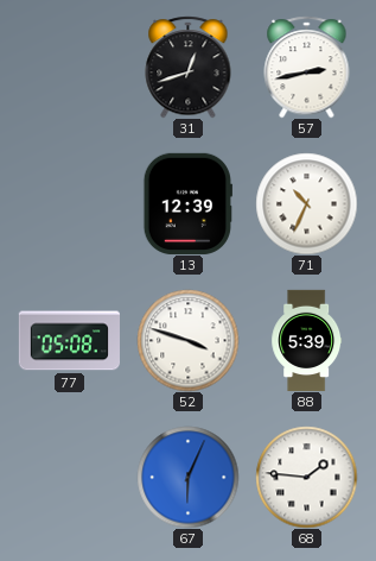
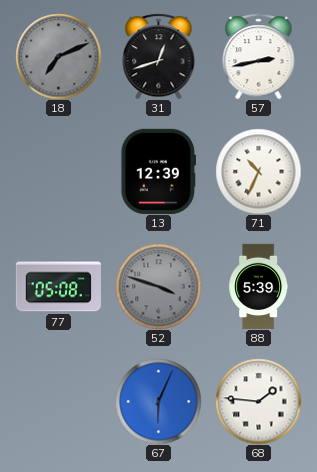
18: none -> 7:11 (58, 56)
52 dial: white -> grey (158, 286)
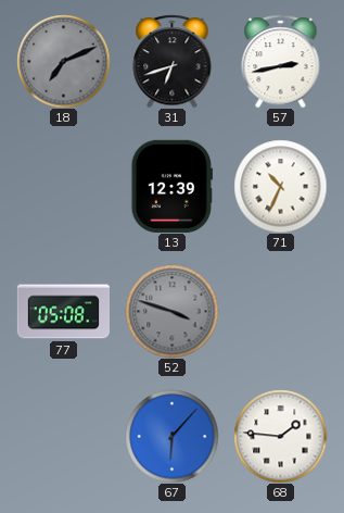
31: 12:42 -> 6:42 (173, 61)
88: 5:39 -> none (259, 286)
67: 6:04 -> 6:07 (171, 436)
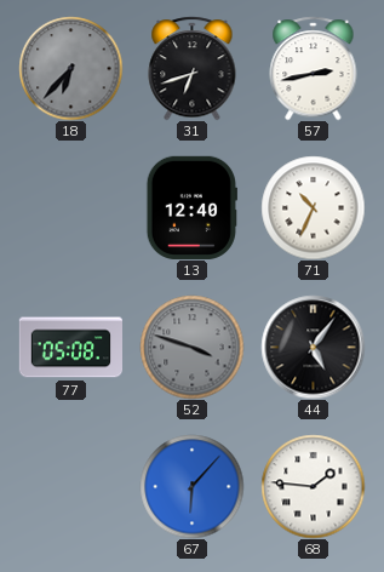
18: 7:11 -> 6:37 (70, 68)
13: 12:39 -> 12:40 (191, 207)
44: none -> 5:06 (313, 347)
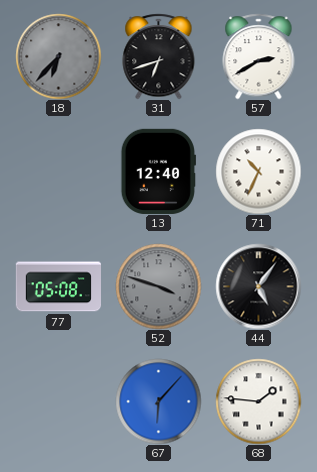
57: 2:43 -> 2:40 (259, 56)
